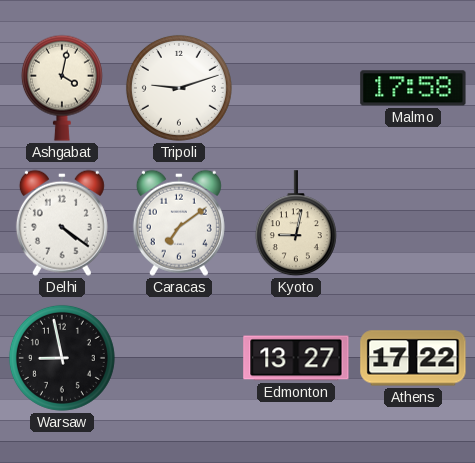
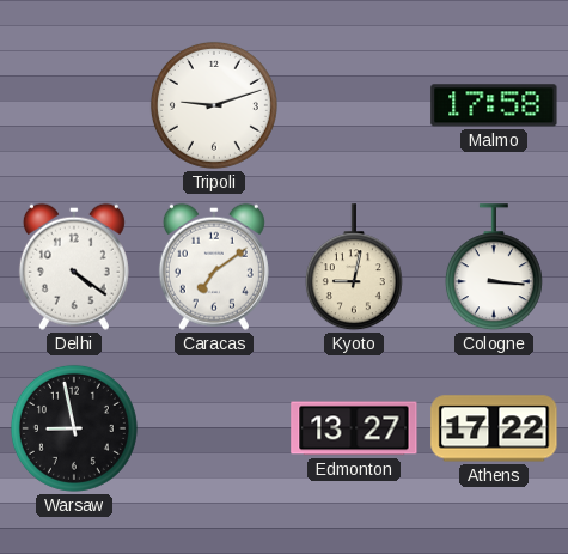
Ashgabat: 4:02 -> none (62, 88)
Cologne: none -> 3:16 (494, 268)
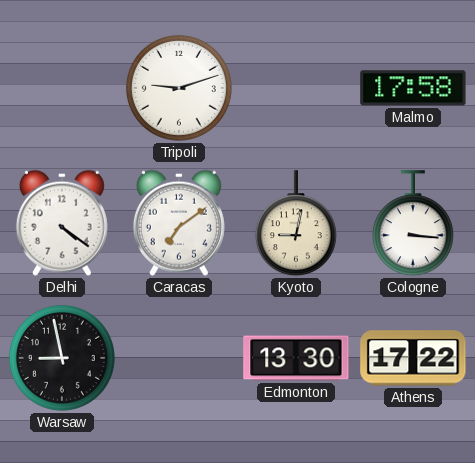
Edmonton: 13:27 -> 13:30 (296, 358)
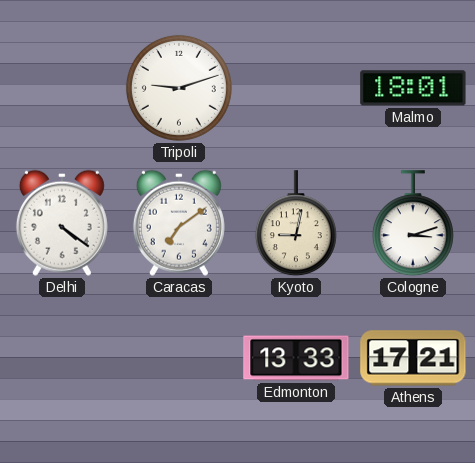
Malmo: 17:58 -> 18:01 (413, 88)
Cologne: 3:16 -> 3:12 (413, 224)
Warsaw: 8:58 -> none (62, 358)
Edmonton: 13:30 -> 13:33 (296, 358)
Athens: 17:22 -> 17:21 (413, 358)
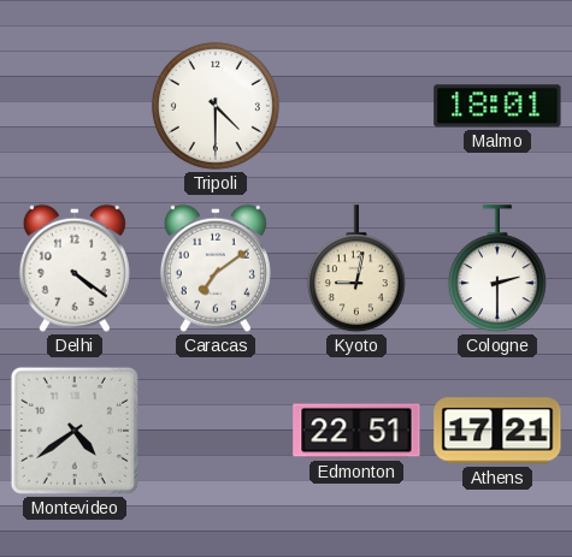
Tripoli: 9:12 -> 4:30 (216, 106)
Cologne: 3:12 -> 2:30 (497, 269)
Montevideo: none -> 4:39 (75, 431)
Edmonton: 13:33 -> 22:51 (356, 431)
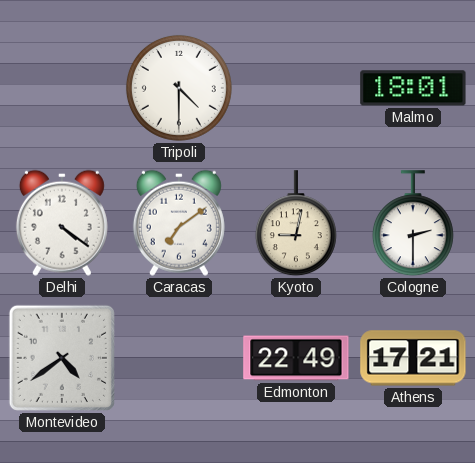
Edmonton: 22:51 -> 22:49 (296, 358)
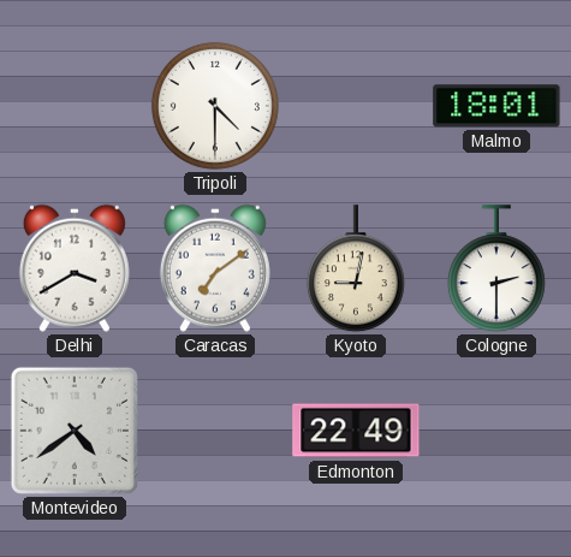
Delhi: 4:21 -> 3:40 (75, 268)
Athens: 17:21 -> none (413, 358)
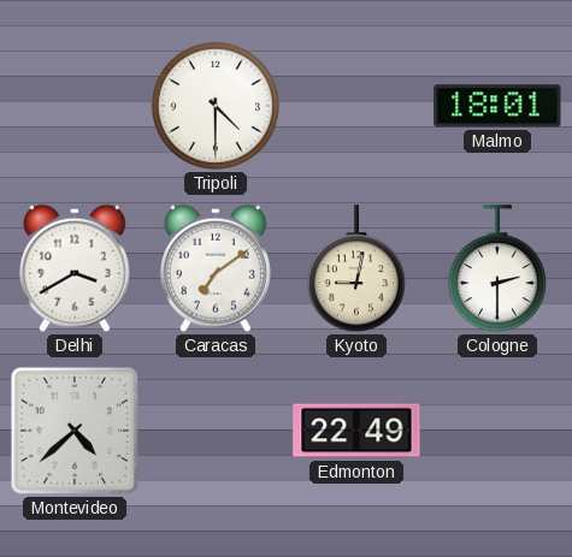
Montevideo: 4:39 -> 4:38 (75, 431)
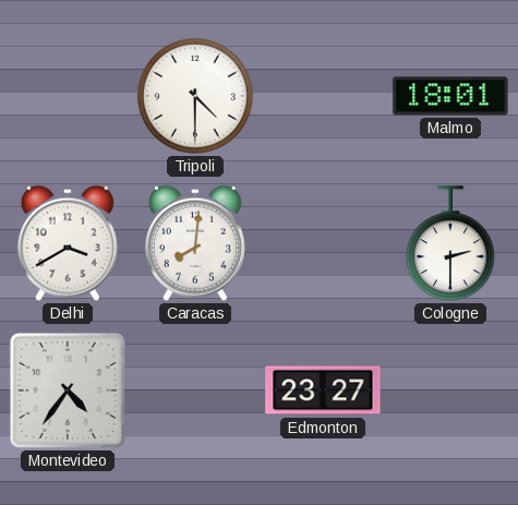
Caracas: 7:09 -> 8:01 (195, 243)
Kyoto: 9:02 -> none (356, 269)
Montevideo: 4:38 -> 4:36 (68, 390)
Edmonton: 22:49 -> 23:27 (323, 390)
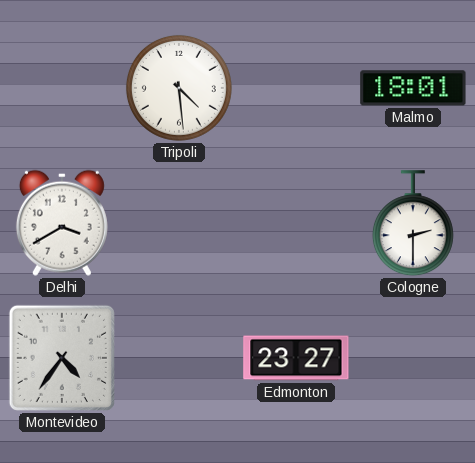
Tripoli: 4:30 -> 4:29 (179, 88)
Caracas: 8:01 -> none (195, 243)
